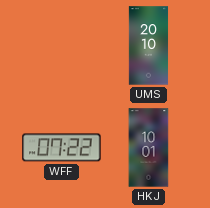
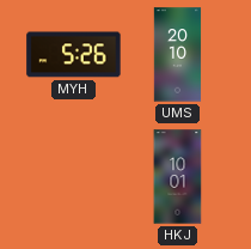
MYH: none -> 5:26 (74, 55)
WFF: 07:22 -> none (62, 148)
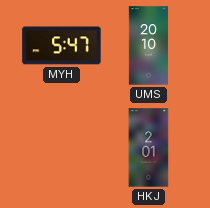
MYH: 5:26 -> 5:47 (62, 46)
HKJ: 10:01 -> 2:01 (149, 148)
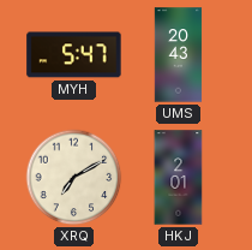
UMS: 20:10 -> 20:43 (179, 55)
XRQ: none -> 7:10 (74, 178)
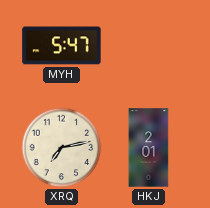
UMS: 20:43 -> none (179, 55)
XRQ: 7:10 -> 7:13 (62, 148)
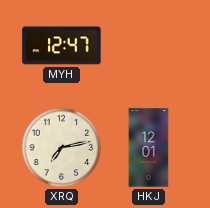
MYH: 5:47 -> 12:47 (62, 46)
HKJ: 2:01 -> 12:01 (149, 148)
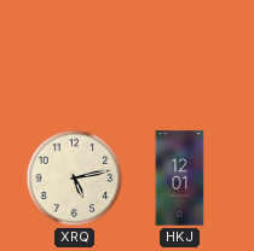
MYH: 12:47 -> none (62, 46)
XRQ: 7:13 -> 5:13 (75, 179)
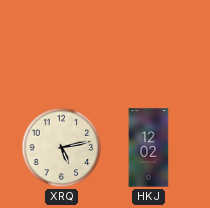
HKJ: 12:01 -> 12:02 (149, 148)
